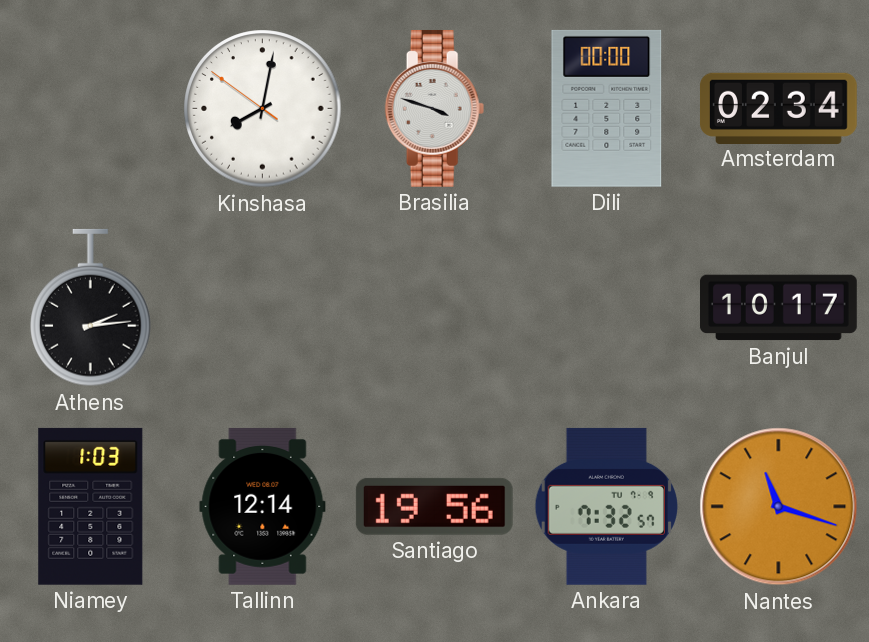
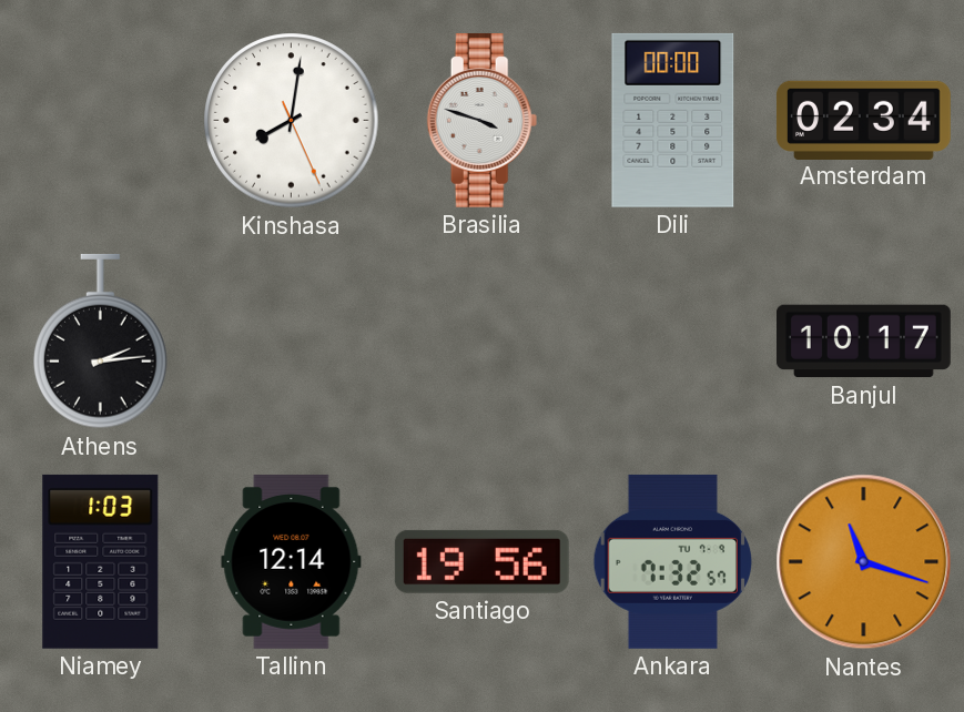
Kinshasa: 8:01:51 -> 8:01:26 (292, 121)
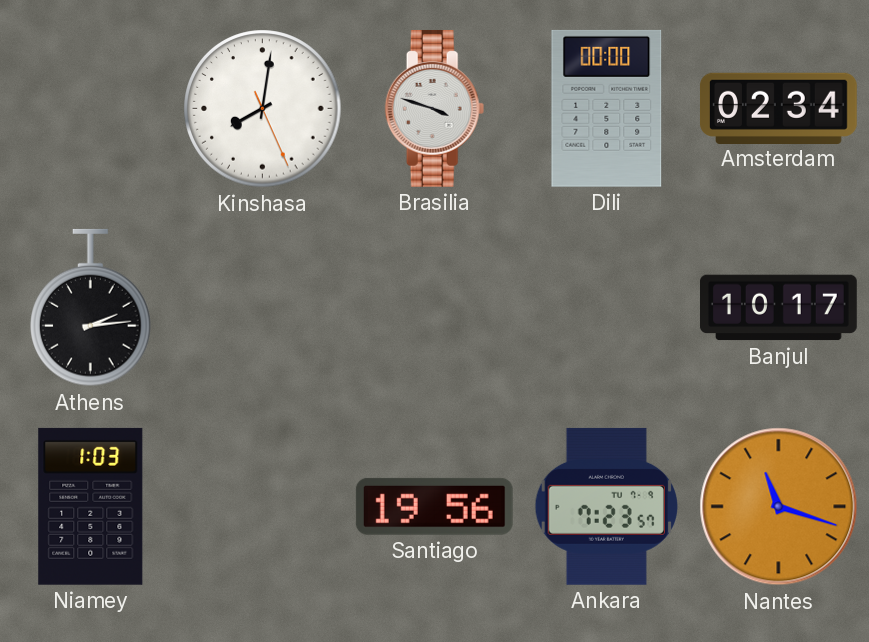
Tallinn: 12:14 -> none (292, 561)
Ankara: 7:32 -> 7:23 (606, 506)
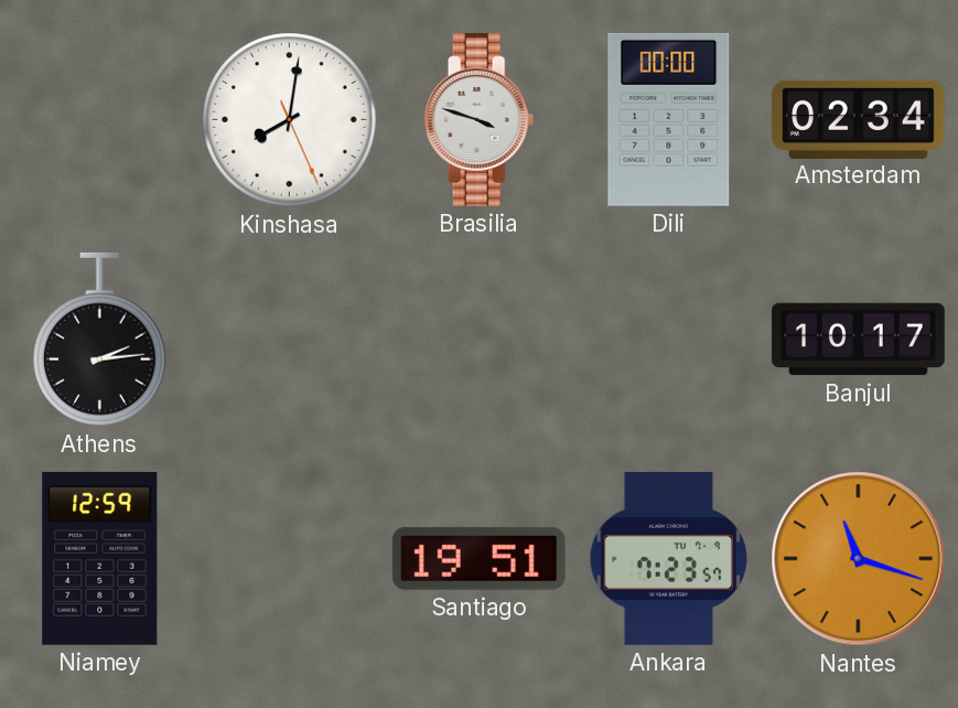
Niamey: 1:03 -> 12:59 (100, 558)
Santiago: 19:56 -> 19:51 (478, 558)
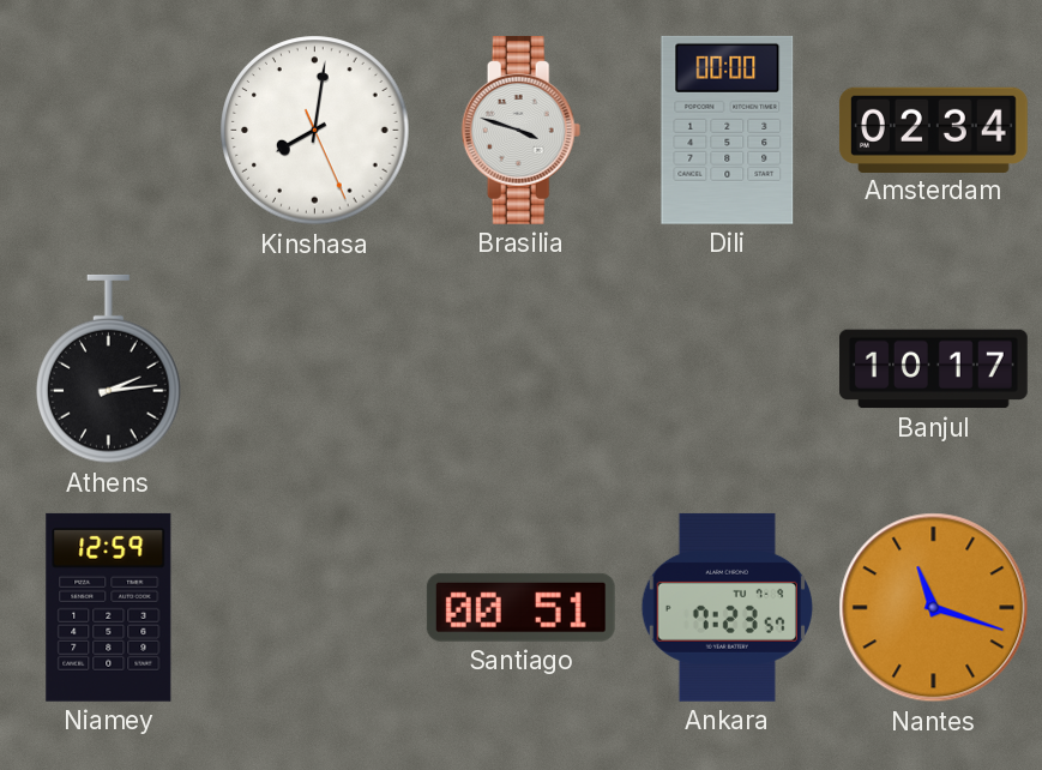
Santiago: 19:51 -> 00:51 (520, 607)
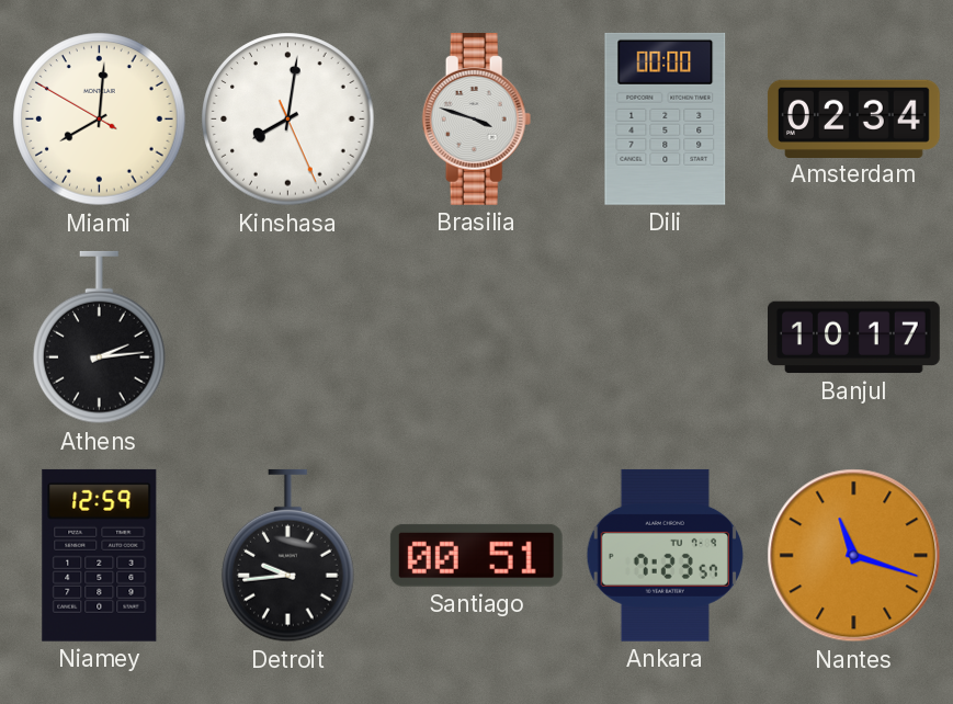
Miami: none -> 8:00 (100, 120)
Detroit: none -> 9:44 (288, 556)
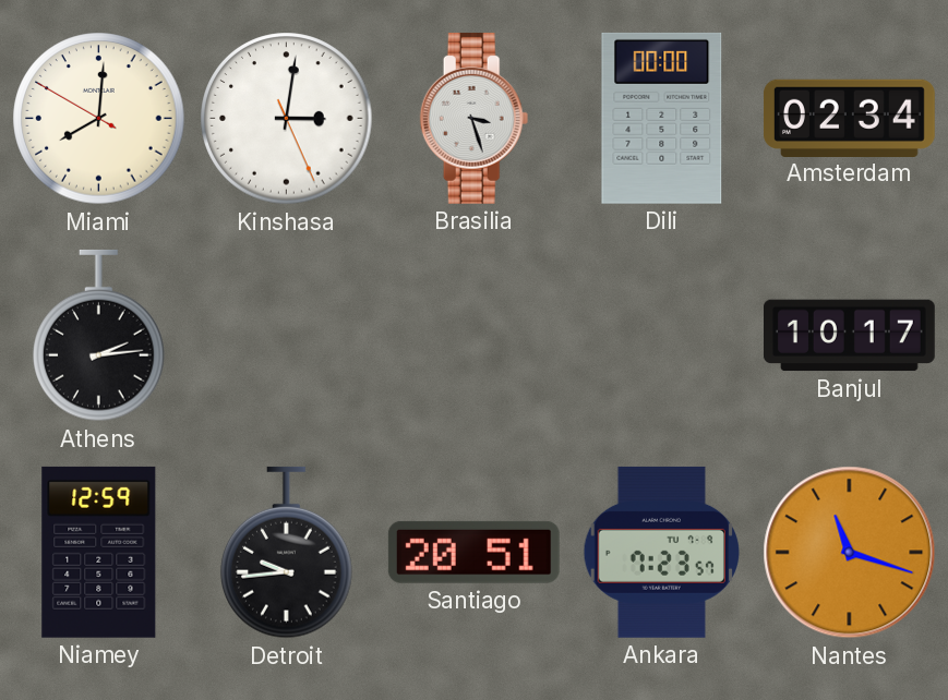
Kinshasa: 8:01 -> 3:01 (287, 119)
Brasilia: 3:48 -> 3:27 (475, 118)
Santiago: 00:51 -> 20:51 (473, 552)
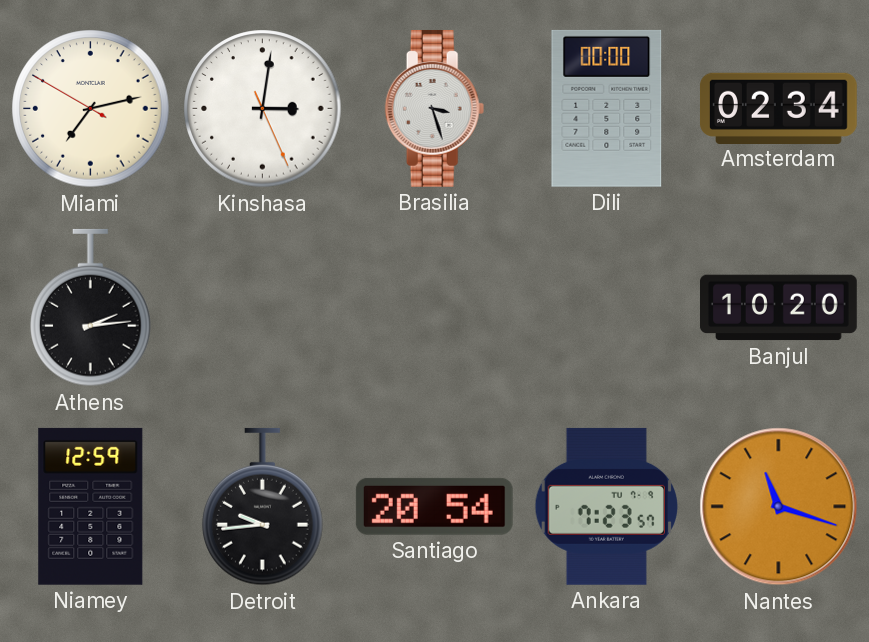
Miami: 8:00 -> 7:12 (91, 109)
Banjul: 10:17 -> 10:20 (779, 308)
Santiago: 20:51 -> 20:54 (434, 506)
